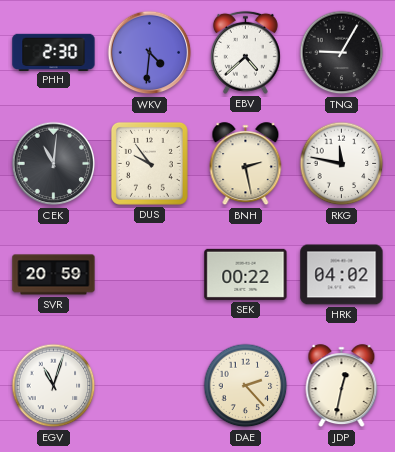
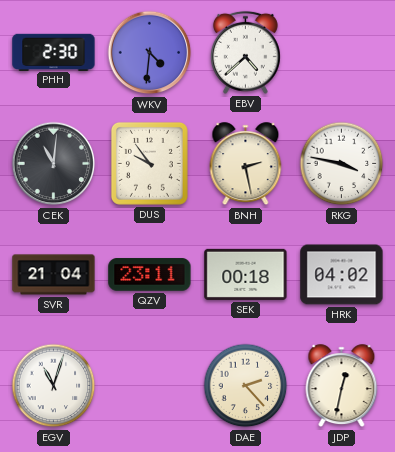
TNQ: 9:05 -> none (342, 53)
RKG: 11:47 -> 3:47 (342, 164)
SVR: 20:59 -> 21:04 (54, 275)
QZV: none -> 23:11 (150, 275)
SEK: 00:22 -> 00:18 (246, 274)
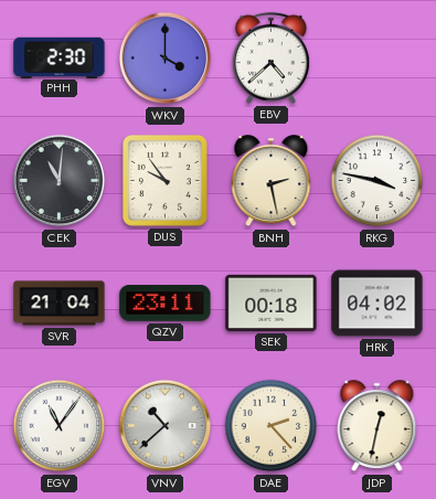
WKV: 4:31 -> 4:00 (166, 59)
EGV: 11:03 -> 11:06 (60, 426)
VNV: none -> 10:38 (166, 426)
